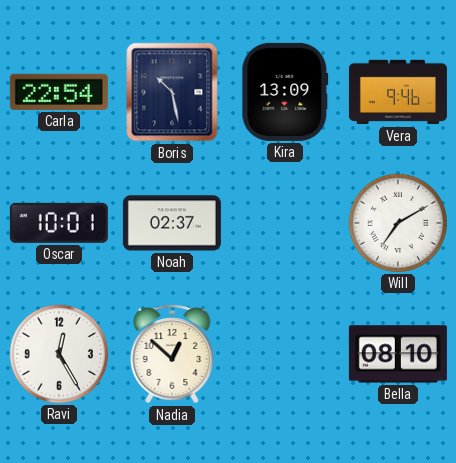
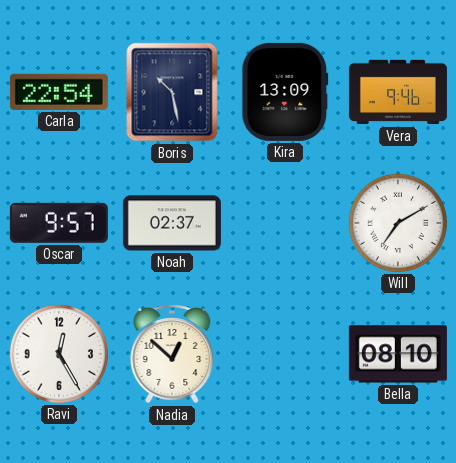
Oscar: 10:01 -> 9:57 (59, 223)
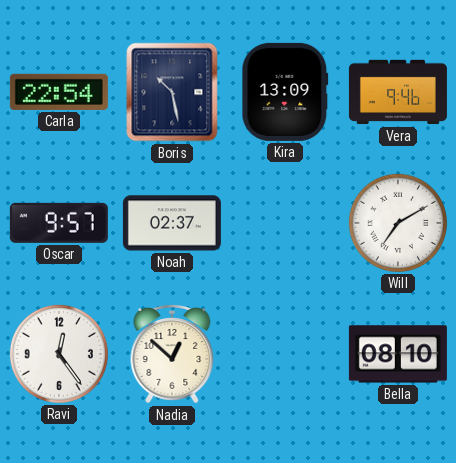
Ravi: 12:25 -> 12:24 (59, 354)
